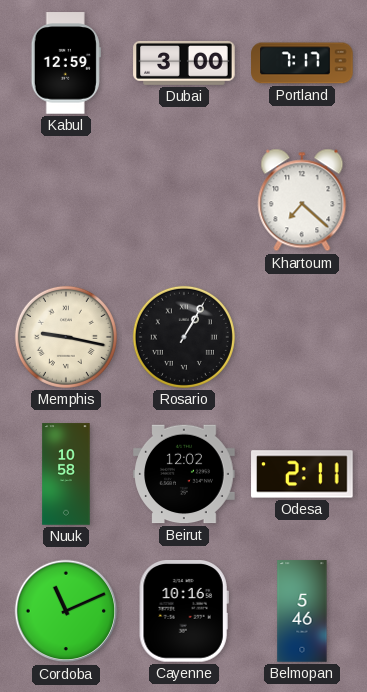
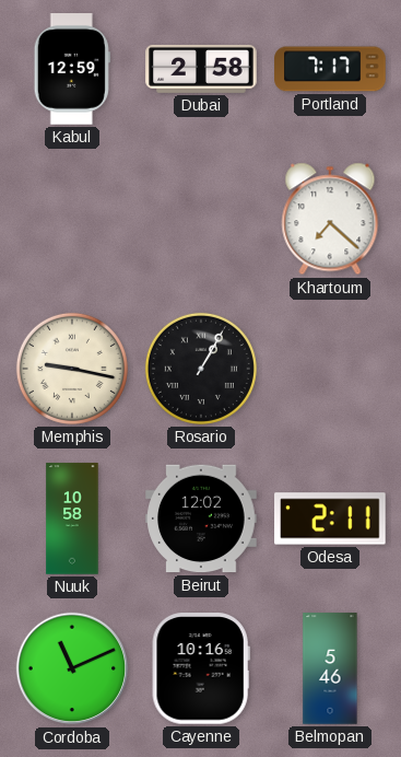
Dubai: 3:00 -> 2:58 (201, 70)
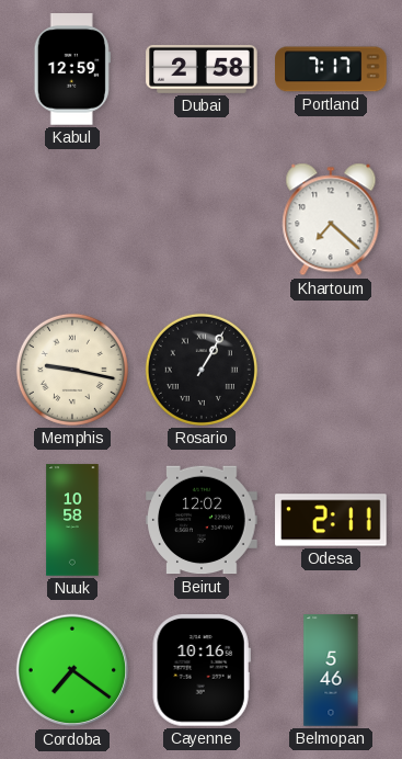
Cordoba: 11:11 -> 7:21 (72, 670)
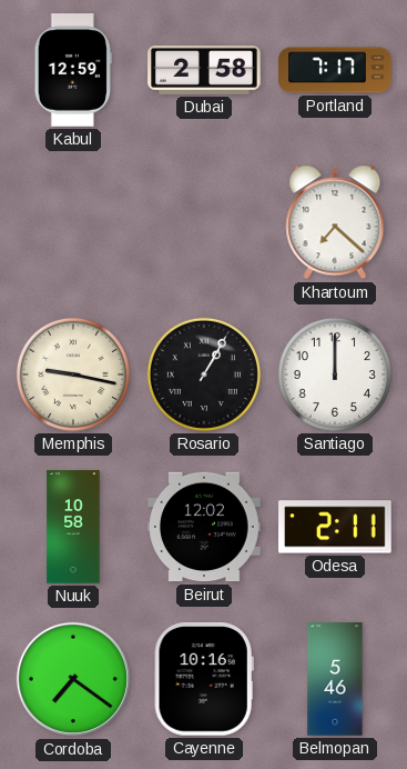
Santiago: none -> 12:00 (335, 374)
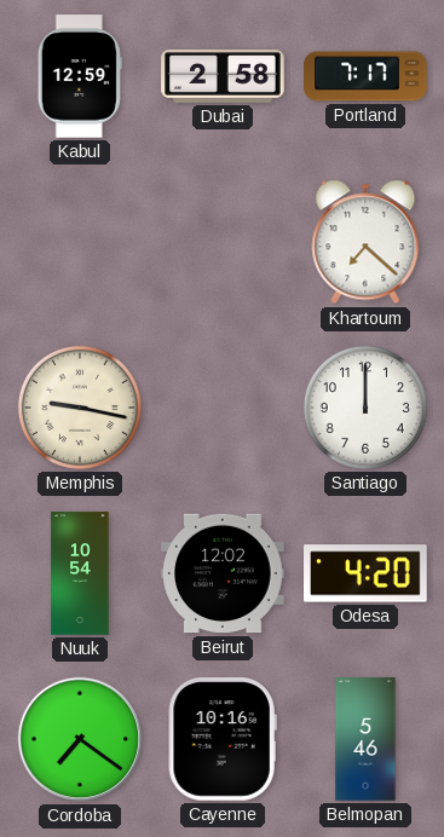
Rosario: 1:05 -> none (204, 374)
Nuuk: 10:58 -> 10:54 (80, 573)
Odesa: 2:11 -> 4:20 (365, 573)
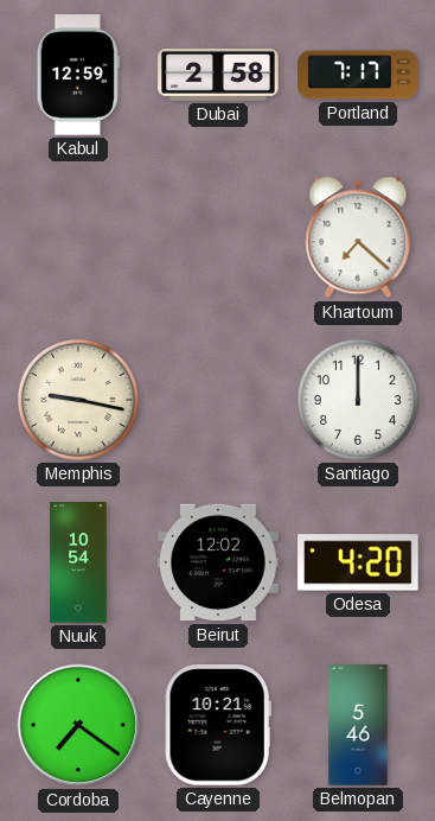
Cayenne: 10:16 -> 10:21 (218, 726)
